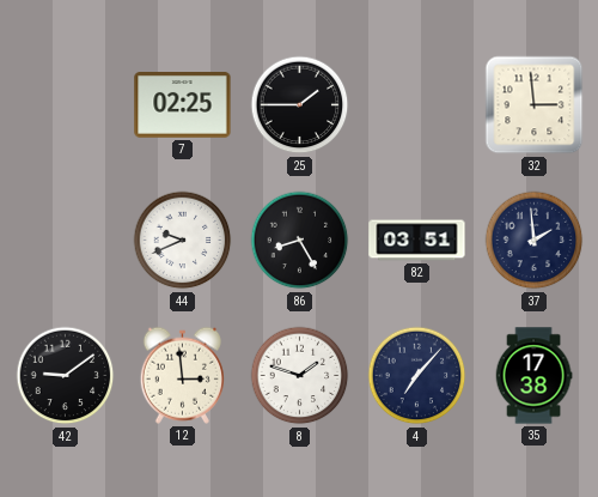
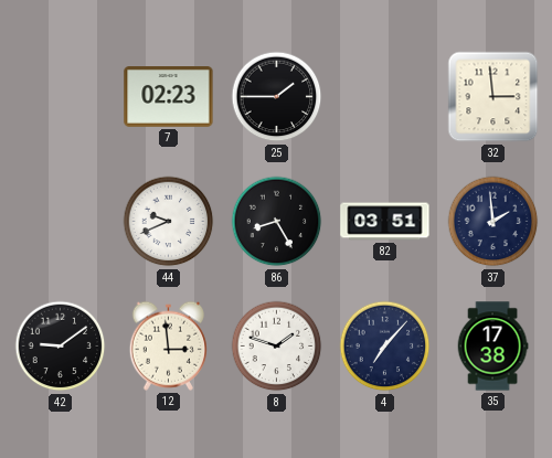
7: 02:25 -> 02:23 (169, 97)
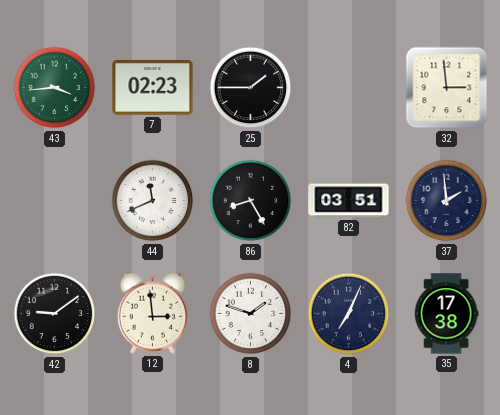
43: none -> 3:44 (55, 88)
44: 9:41 -> 11:41 (153, 201)
4: 7:07 -> 7:04 (349, 314)
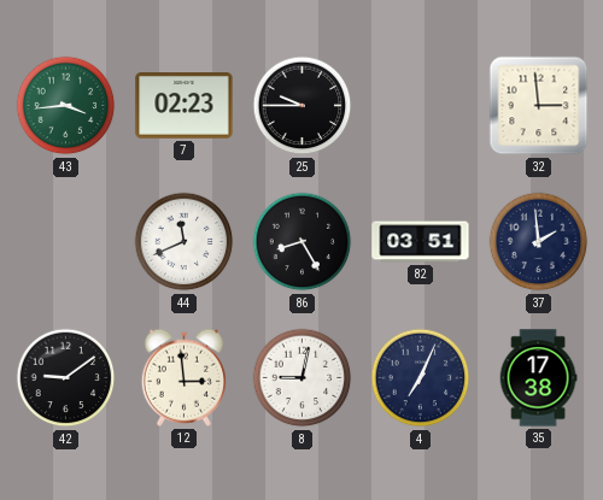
25: 1:45 -> 9:45 (303, 106)
8: 1:48 -> 9:02 (303, 378)
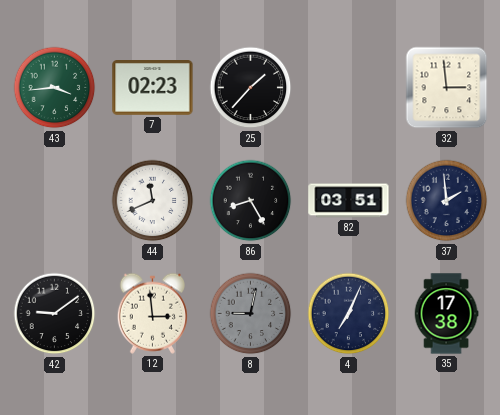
25: 9:45 -> 1:37 (251, 88)
8 dial: white -> grey (251, 314)
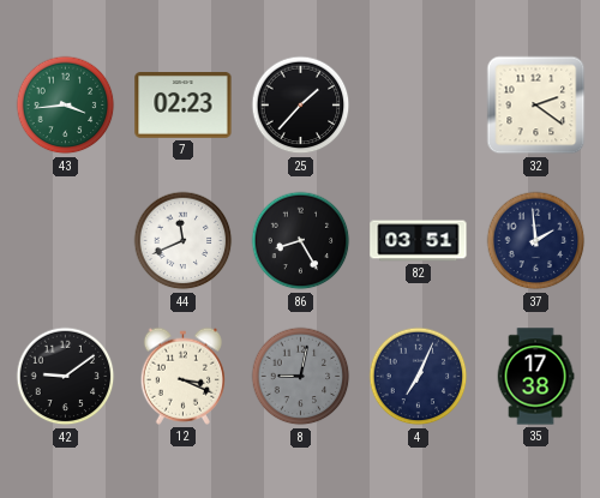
32: 2:59 -> 2:21 (536, 106)
12: 2:59 -> 3:19 (182, 376)
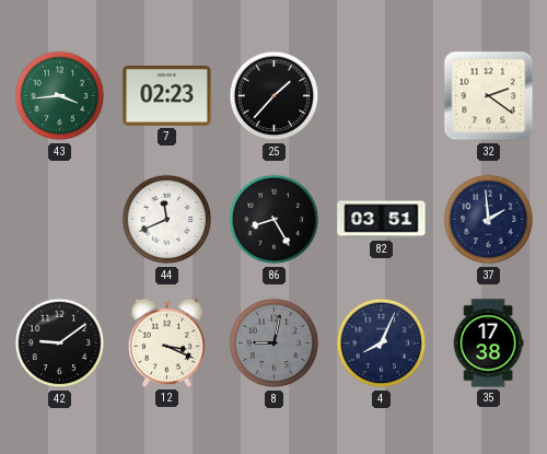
4: 7:04 -> 8:04 (382, 344)
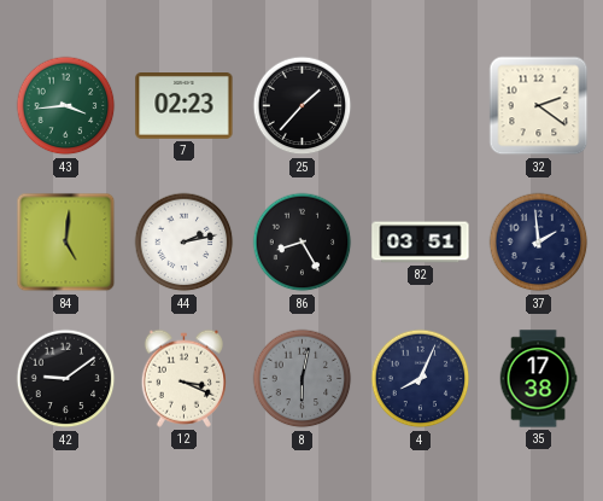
84: none -> 5:01 (66, 243)
44: 11:41 -> 2:13 (185, 243)
8: 9:02 -> 6:02 (303, 379)
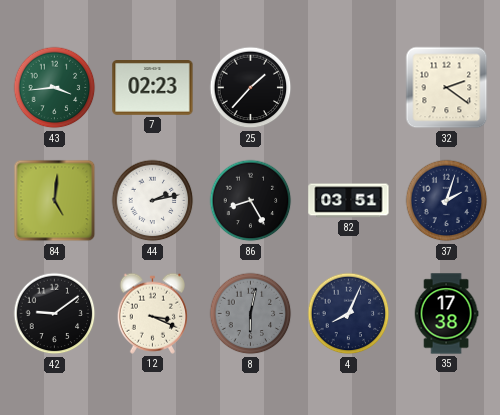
37: 1:59 -> 2:03 (447, 201)
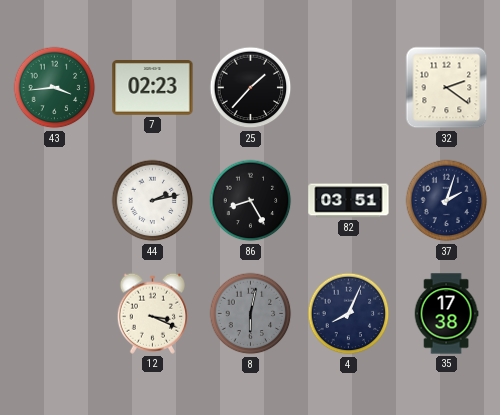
84: 5:01 -> none (55, 201)
42: 9:09 -> none (55, 314)
